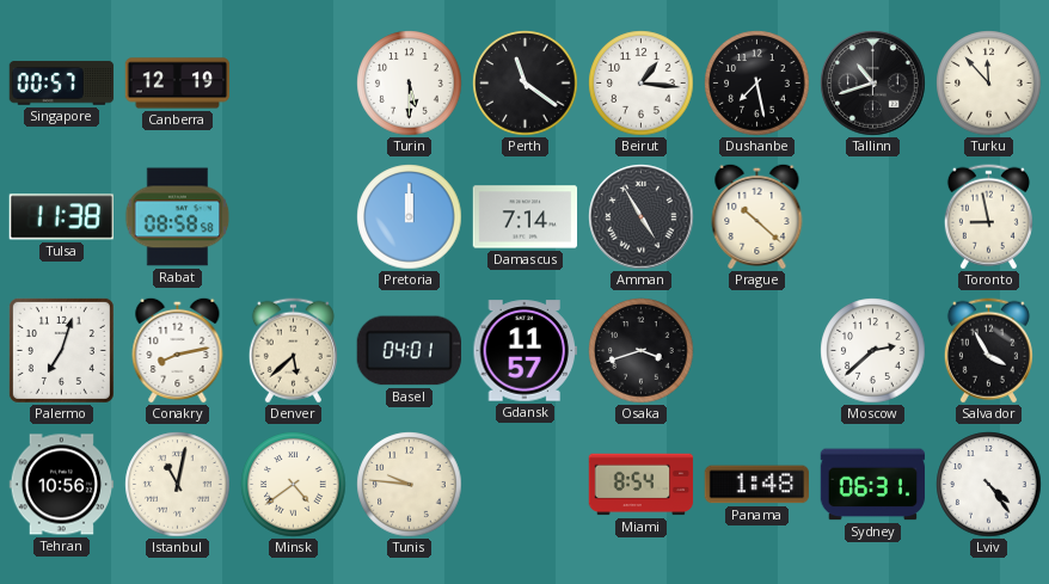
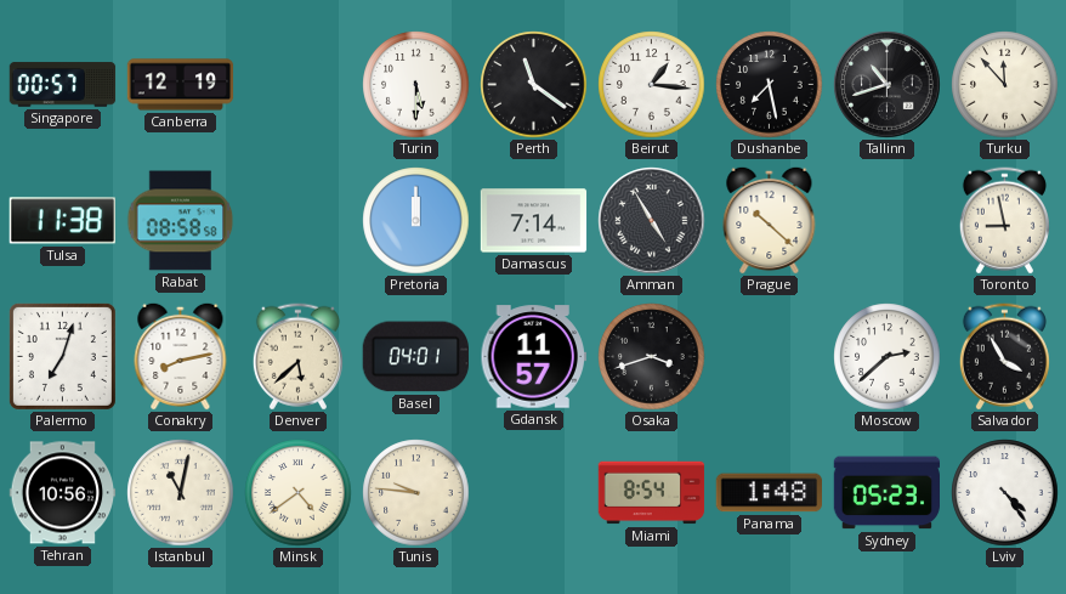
Sydney: 06:31 -> 05:23 (886, 493)
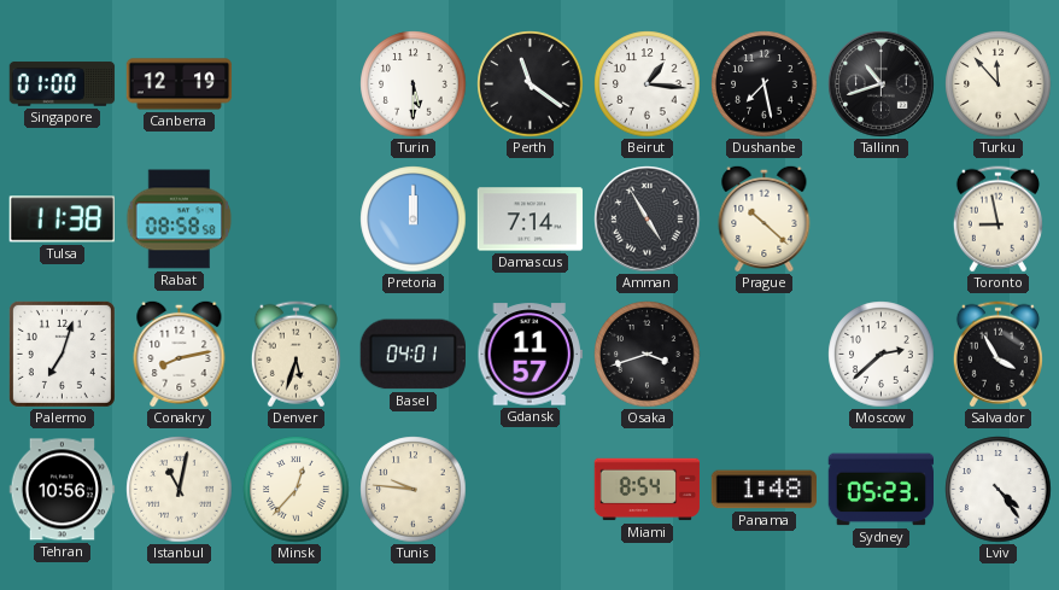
Singapore: 00:57 -> 01:00 (63, 84)
Denver: 5:38 -> 5:33 (296, 355)
Minsk: 4:39 -> 12:37 (297, 490)
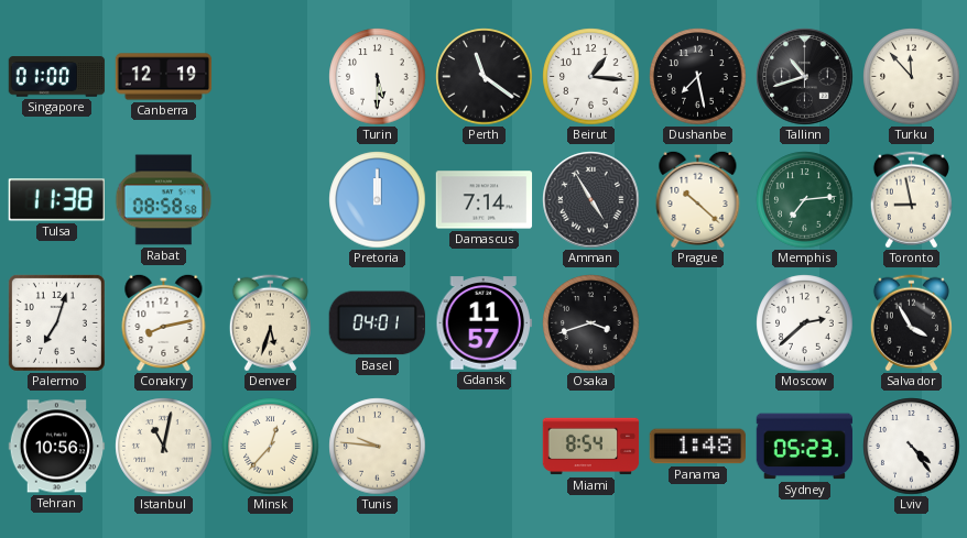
Memphis: none -> 7:14 (805, 200)
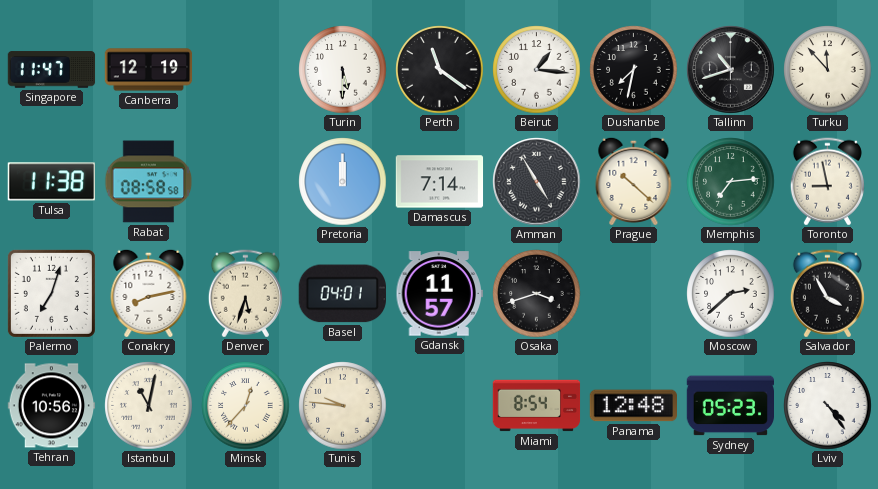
Singapore: 01:00 -> 11:47 (52, 70)
Dushanbe: 7:28 -> 7:32 (634, 70)
Panama: 1:48 -> 12:48 (633, 406)
